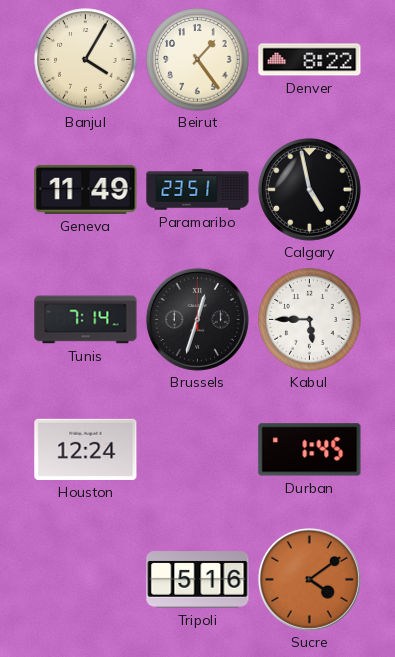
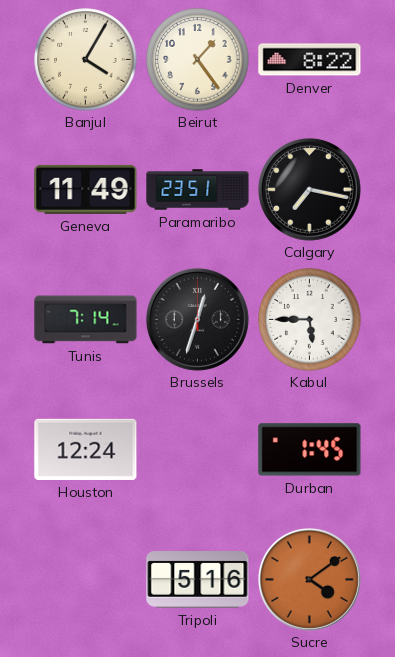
Calgary: 4:58 -> 7:17 (309, 189)
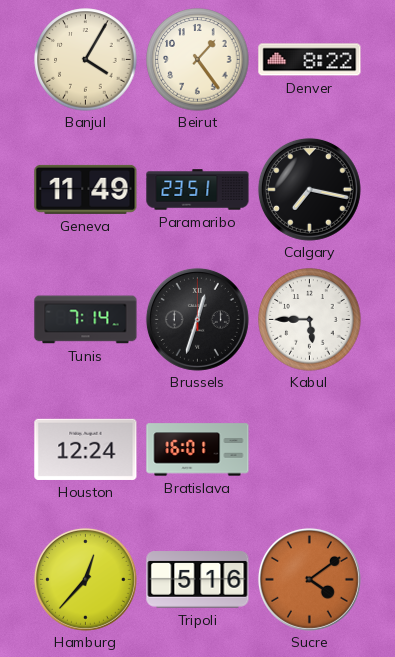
Bratislava: none -> 16:01 (198, 450)
Durban: 1:45 -> none (310, 450)
Hamburg: none -> 12:37 (85, 579)
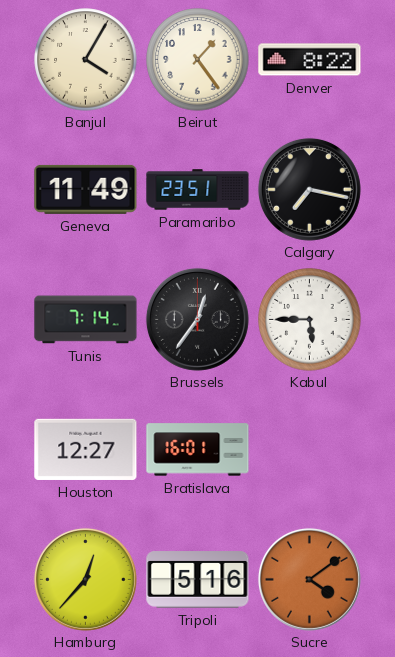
Brussels: 12:33 -> 12:36 (197, 319)
Houston: 12:24 -> 12:27 (86, 449)
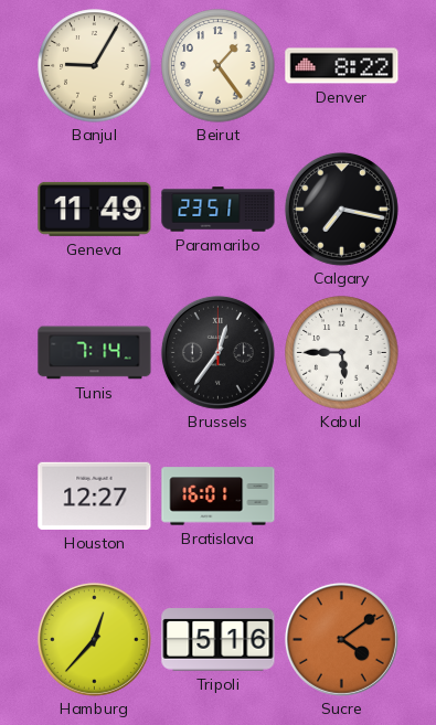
Banjul: 4:05 -> 9:05 (95, 66)
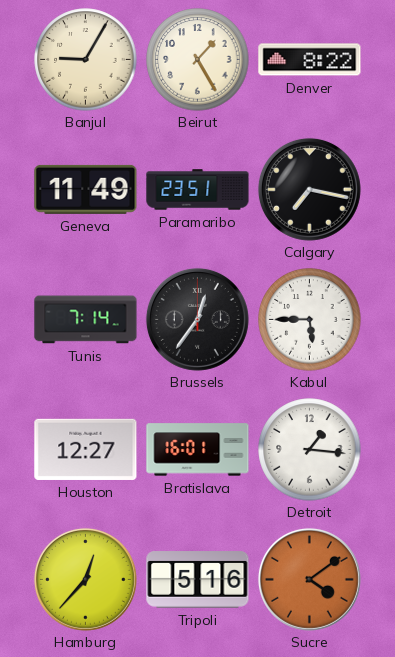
Beirut: 1:24 -> 1:25 (198, 60)
Detroit: none -> 1:16 (310, 450)
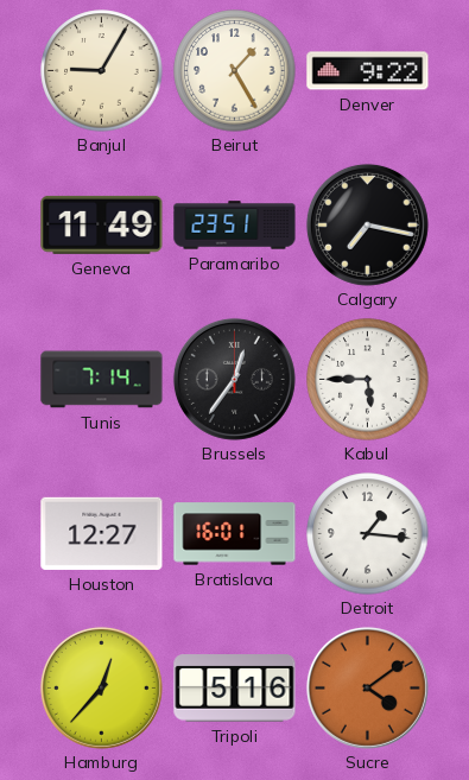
Denver: 8:22 -> 9:22 (368, 71)
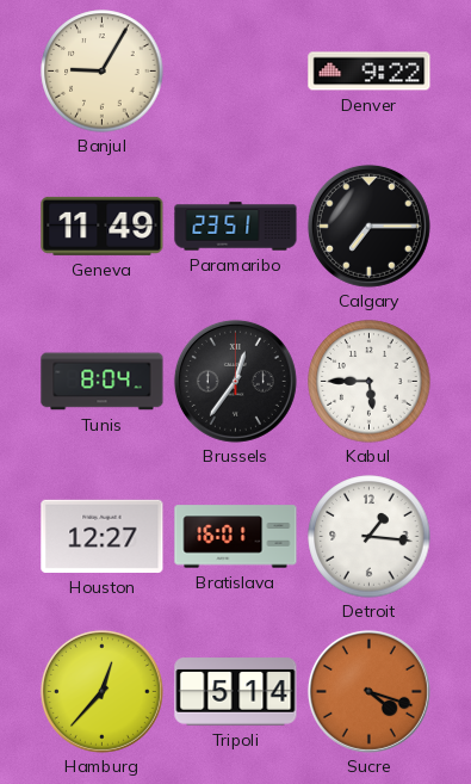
Beirut: 1:25 -> none (235, 71)
Calgary: 7:17 -> 7:15 (368, 226)
Tunis: 7:14 -> 8:04 (103, 382)
Tripoli: 5:16 -> 5:14 (236, 692)
Sucre: 4:09 -> 4:18 (368, 691)
